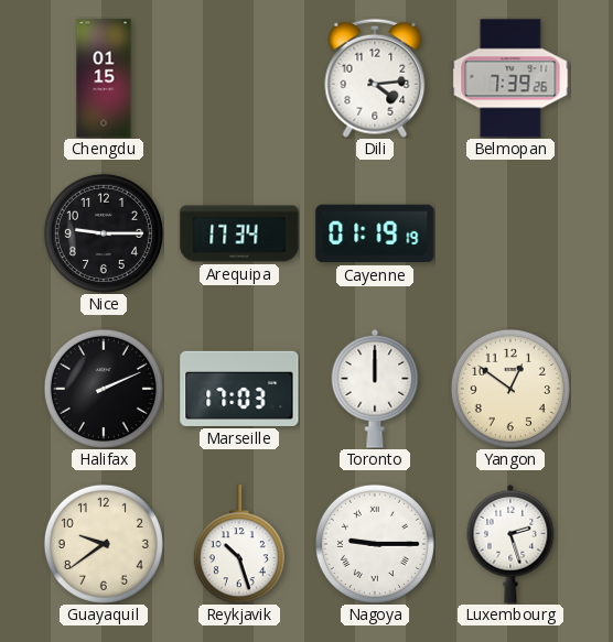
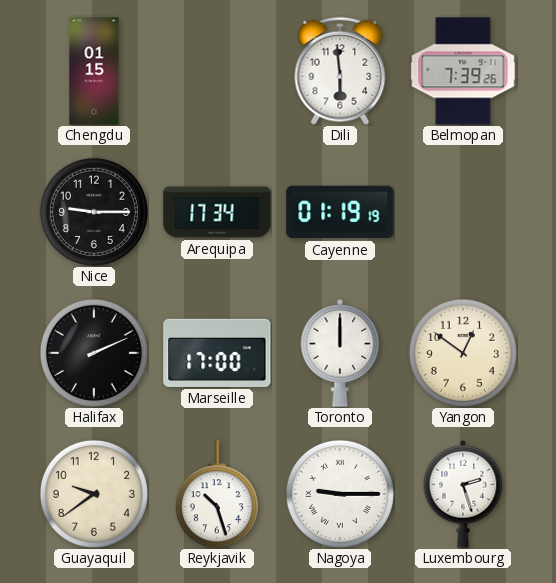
Dili: 4:14 -> 5:59 (340, 71)
Marseille: 17:03 -> 17:00 (217, 353)
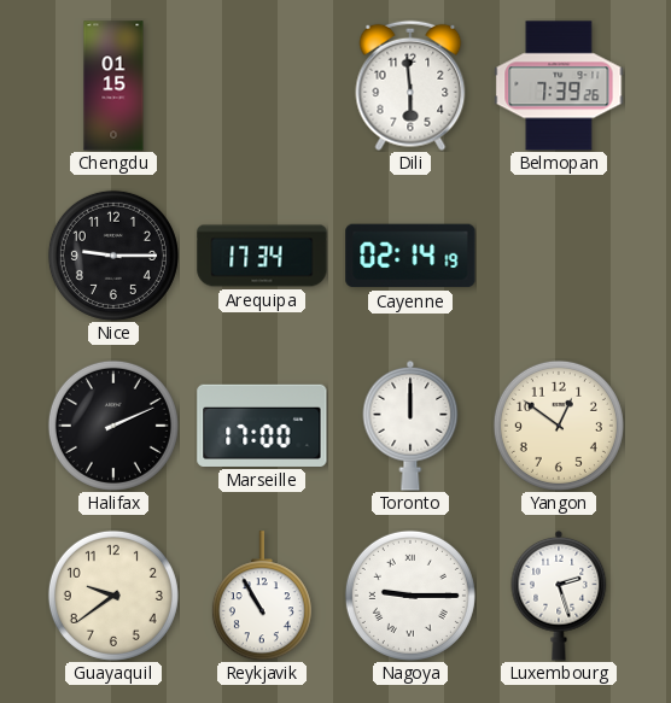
Cayenne: 01:19 -> 02:14 (410, 256)
Reykjavik: 10:27 -> 10:55 (262, 596)
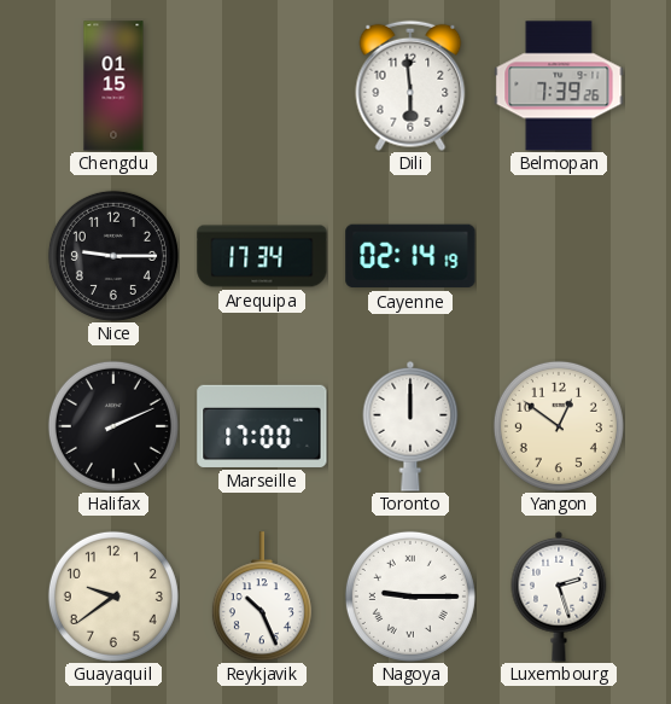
Reykjavik: 10:55 -> 10:26 (262, 597)
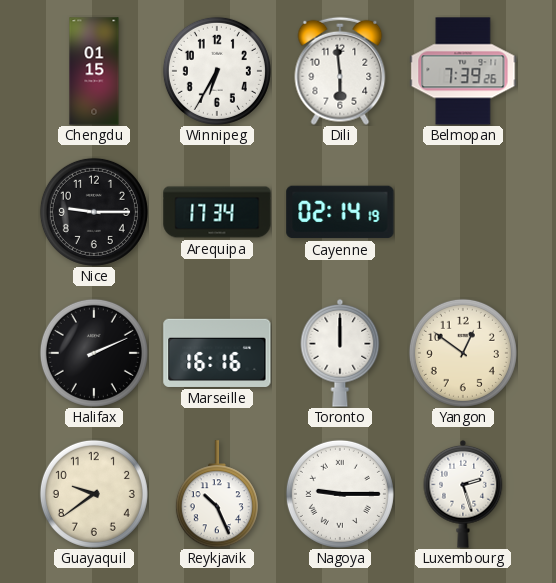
Winnipeg: none -> 6:35 (217, 71)
Marseille: 17:00 -> 16:16 (217, 353)
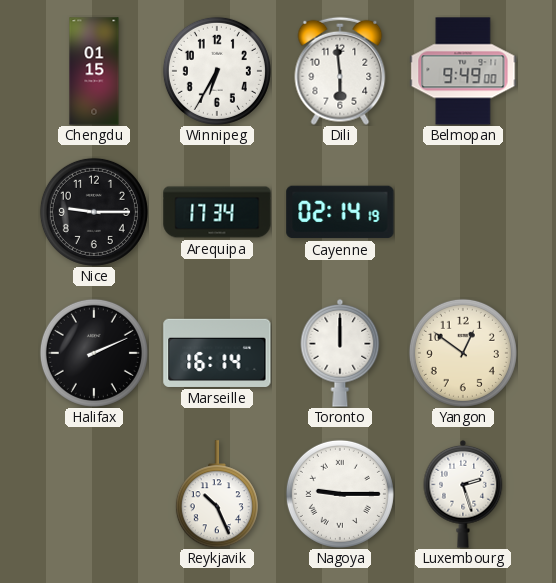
Belmopan: 7:39 -> 9:49 (463, 71)
Marseille: 16:16 -> 16:14 (217, 353)
Guayaquil: 9:39 -> none (94, 494)
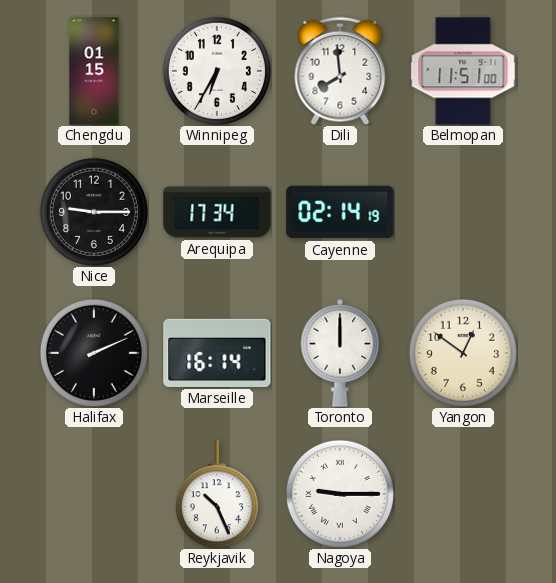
Dili: 5:59 -> 7:59 (340, 71)
Belmopan: 9:49 -> 11:51 (463, 71)
Luxembourg: 2:27 -> none (463, 494)
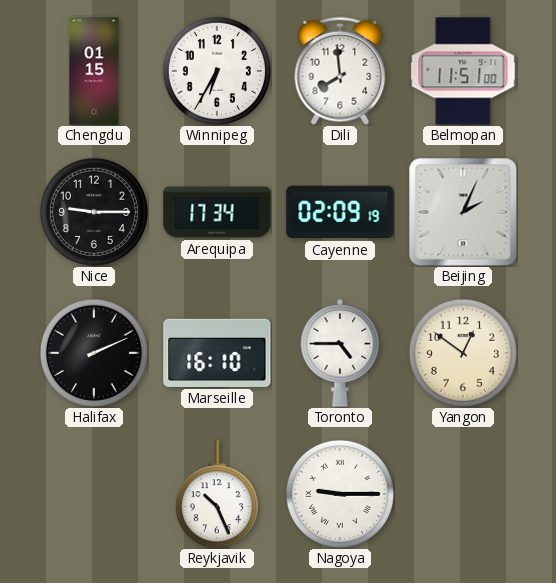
Cayenne: 02:14 -> 02:09 (340, 212)
Beijing: none -> 2:04 (463, 212)
Marseille: 16:14 -> 16:10 (217, 353)
Toronto: 12:00 -> 4:45 (340, 353)
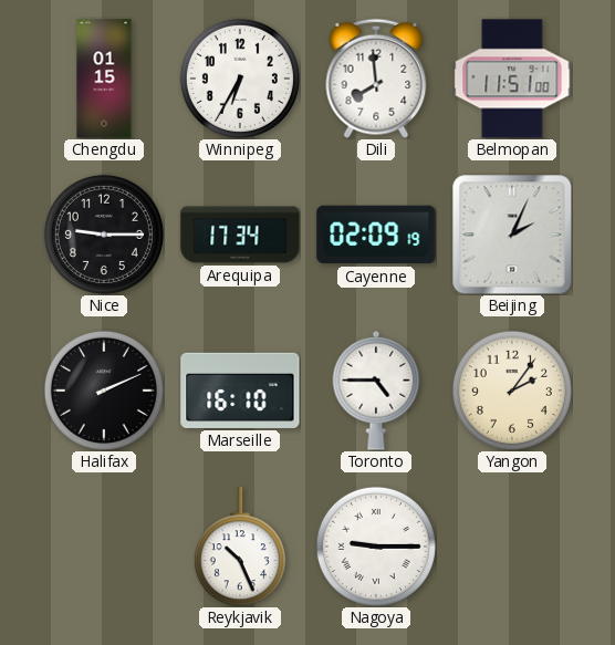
Yangon: 12:51 -> 2:06 (512, 391)
